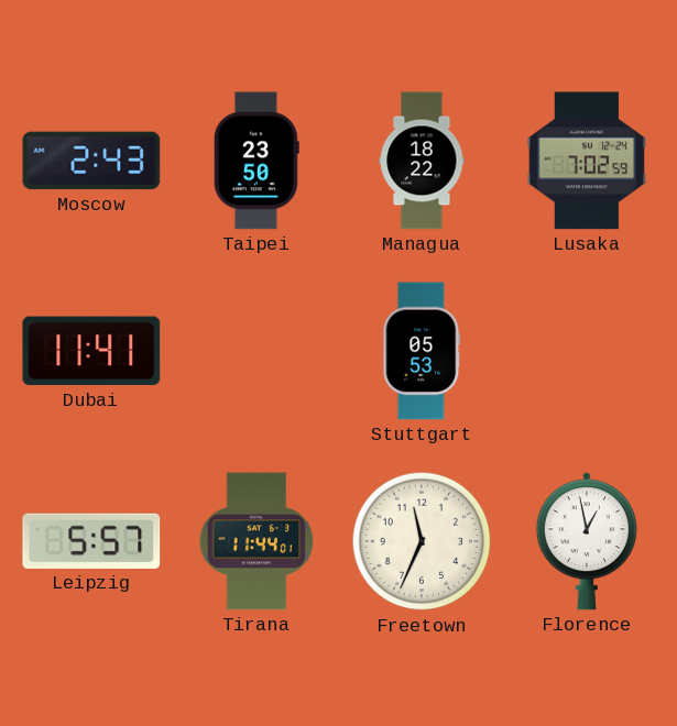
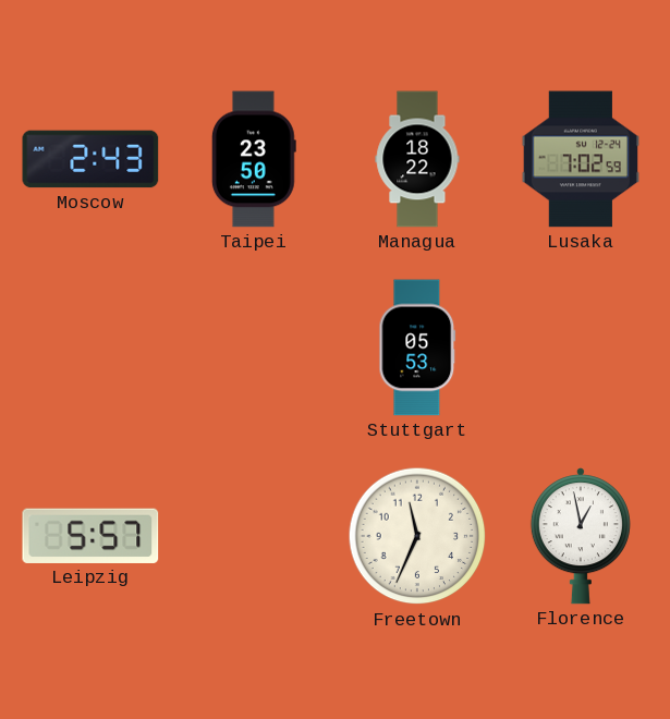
Dubai: 11:41 -> none (91, 351)
Tirana: 11:44 -> none (256, 541)
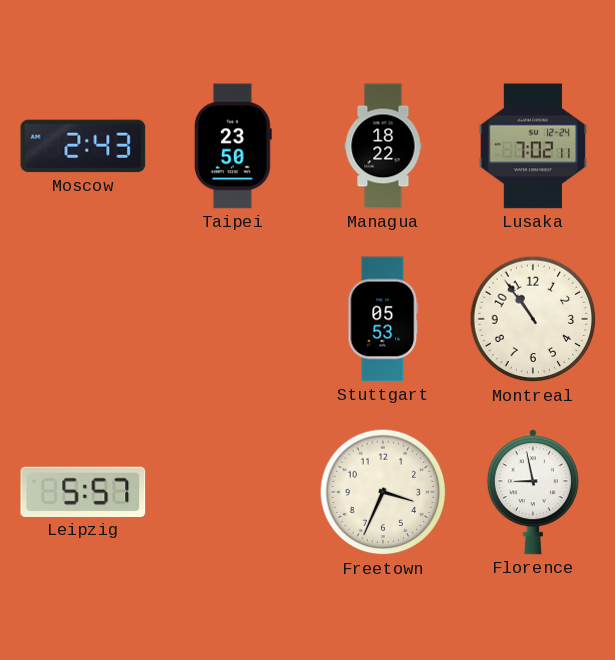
Lusaka: 7:02:59 -> 7:02:11 (532, 146)
Montreal: none -> 10:54 (533, 319)
Freetown: 11:34 -> 3:34 (383, 492)
Florence: 12:58 -> 8:58 (533, 492)
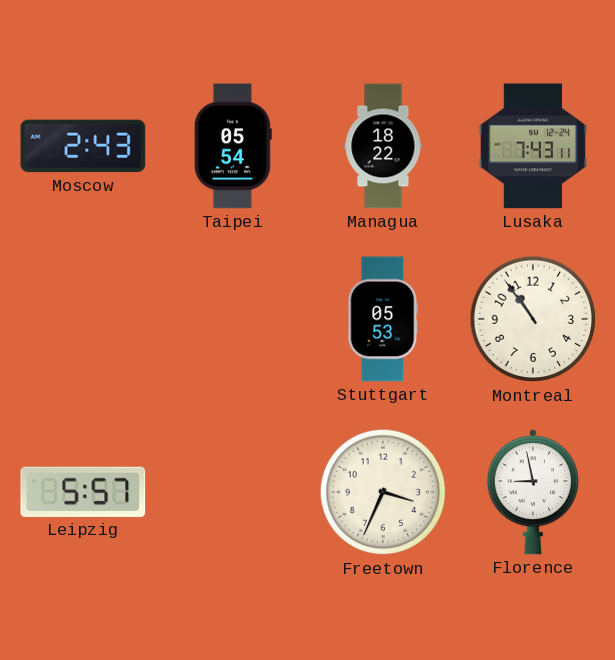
Taipei: 23:50 -> 05:54 (233, 146)
Lusaka: 7:02 -> 7:43 (532, 146)
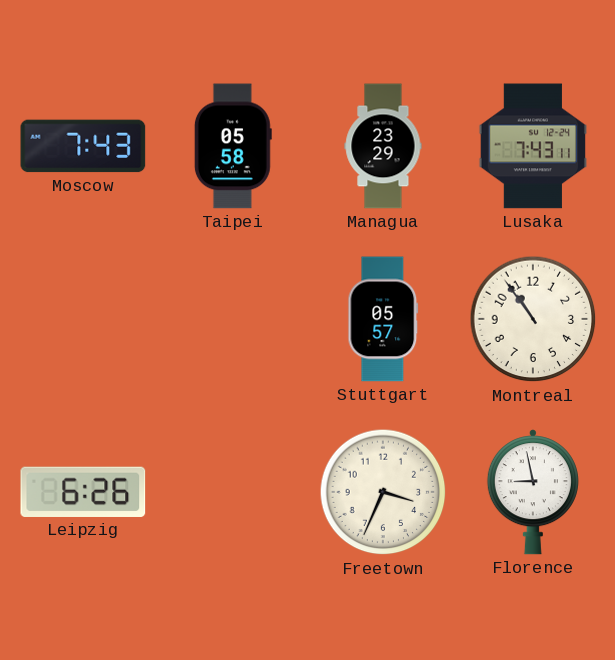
Moscow: 2:43 -> 7:43 (83, 146)
Taipei: 05:54 -> 05:58 (233, 146)
Managua: 18:22 -> 23:29 (383, 146)
Stuttgart: 05:53 -> 05:57 (383, 319)
Leipzig: 5:57 -> 6:26 (83, 492)
